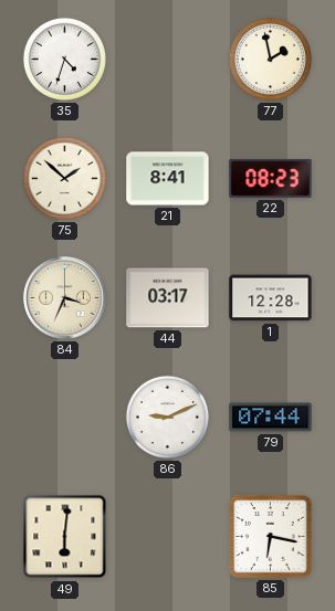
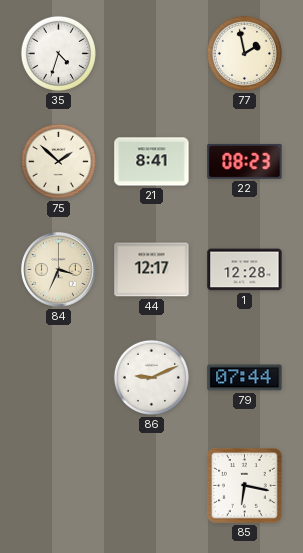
44: 03:17 -> 12:17 (152, 270)
49: 6:01 -> none (65, 537)
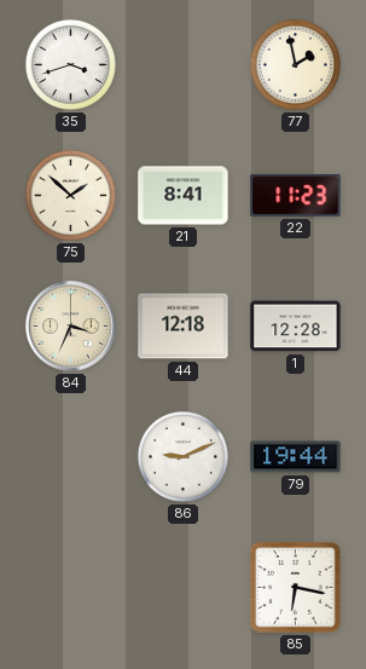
35: 4:33 -> 3:42 (70, 64)
22: 08:23 -> 11:23 (296, 195)
44: 12:17 -> 12:18 (184, 327)
79: 07:44 -> 19:44 (296, 457)
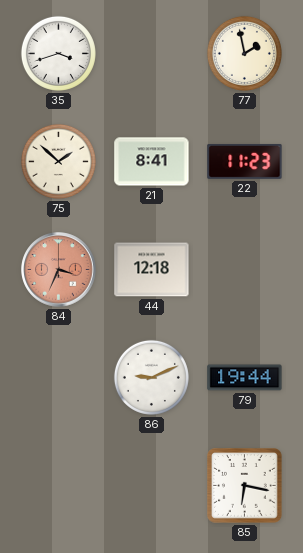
84 dial: cream -> salmon (59, 270)
1: 12:28 -> none (296, 327)
